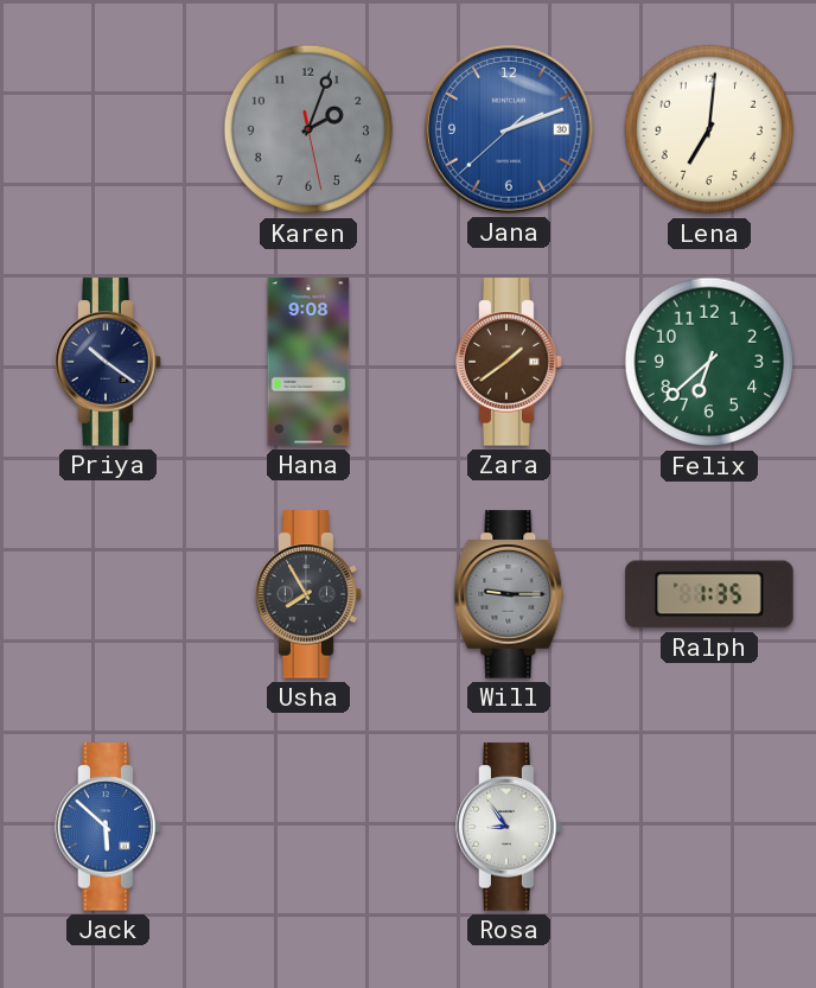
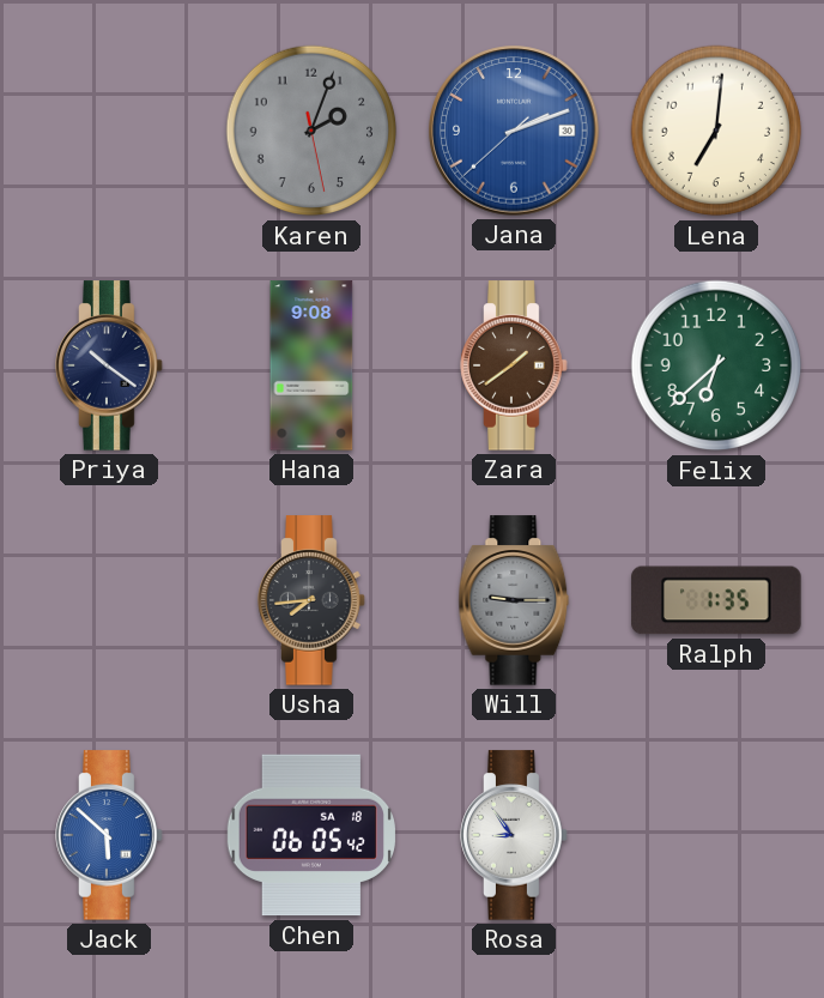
Usha: 7:55 -> 7:44 (311, 600)
Chen: none -> 06:05 (310, 835)
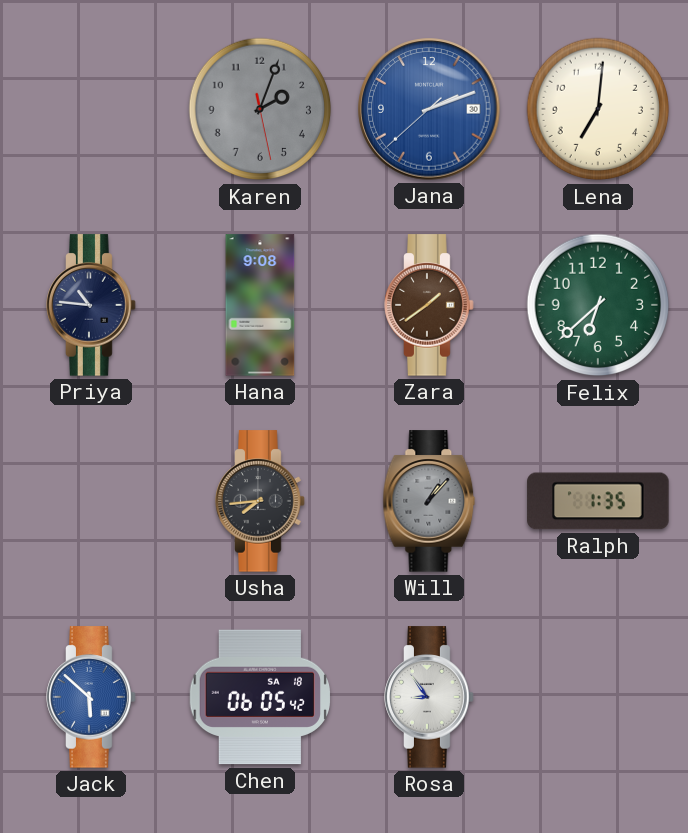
Priya: 10:21 -> 10:46 (91, 305)
Will: 9:15 -> 1:07 (429, 501)
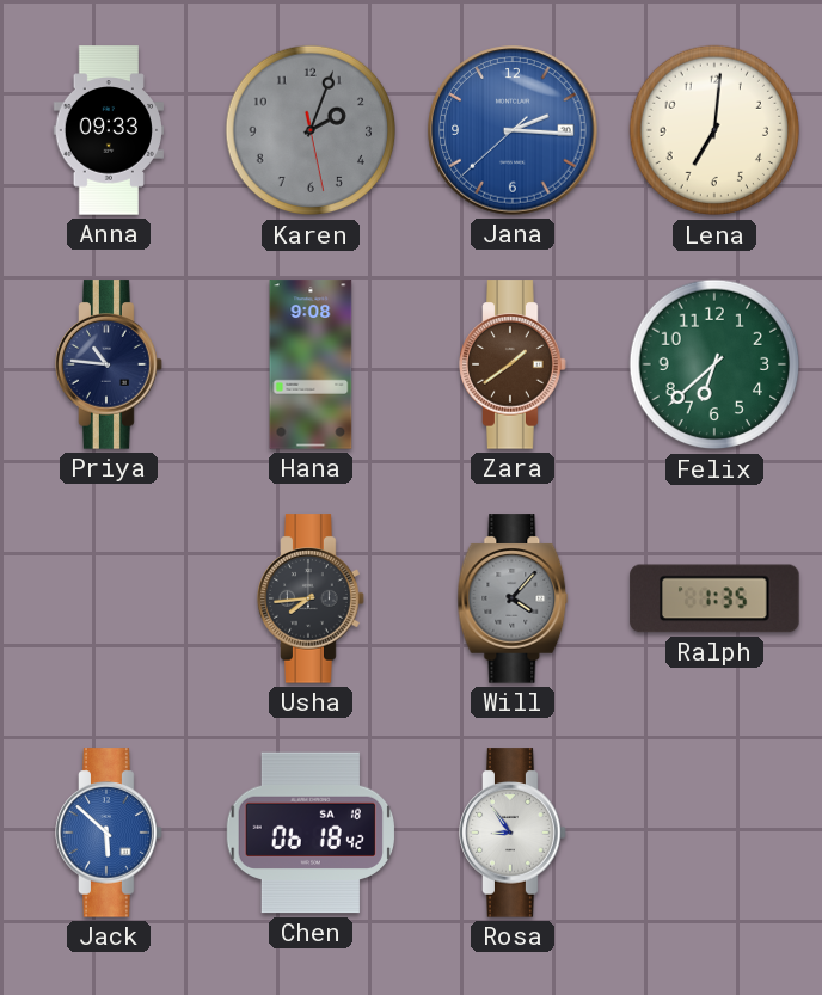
Anna: none -> 09:33 (108, 130)
Jana: 2:11 -> 2:15 (513, 130)
Will: 1:07 -> 4:07 (513, 598)
Chen: 06:05 -> 06:18 (309, 833)
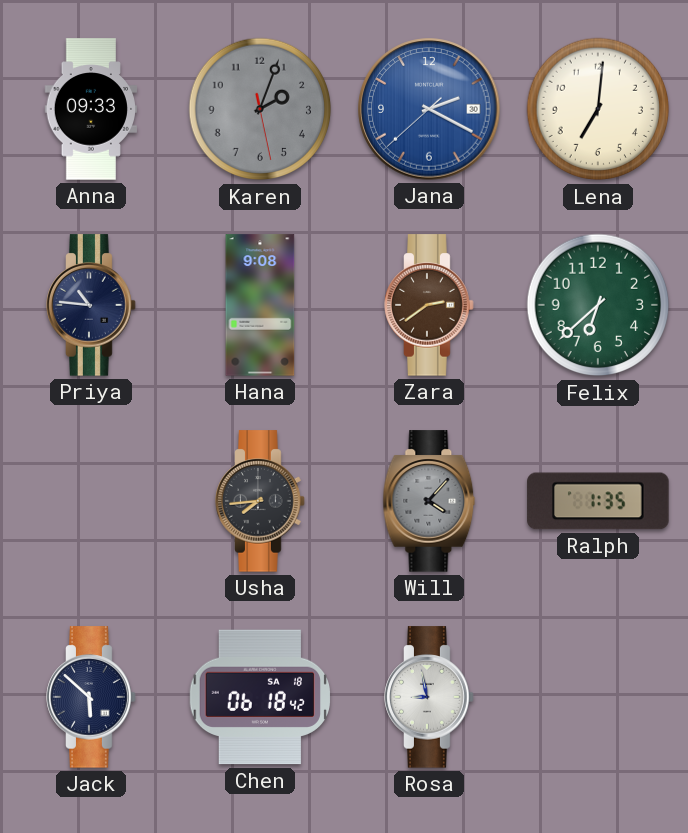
Jana: 2:15 -> 2:19 (429, 109)
Zara: 1:39 -> 2:39 (429, 305)
Jack dial: blue -> navy (91, 697)
Rosa: 8:54 -> 8:58 (429, 697)
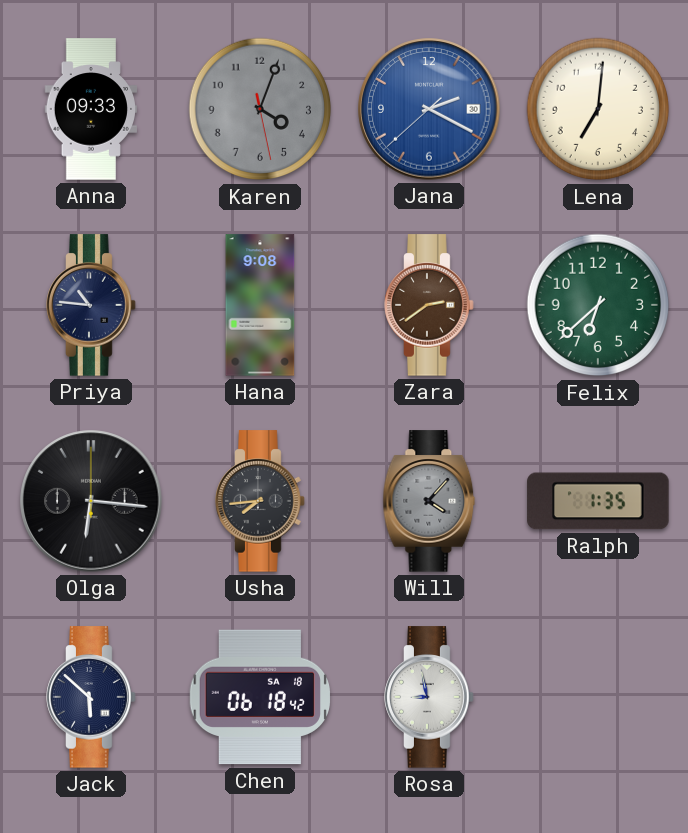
Karen: 2:03 -> 4:03 (260, 109)
Olga: none -> 6:16 (91, 501)
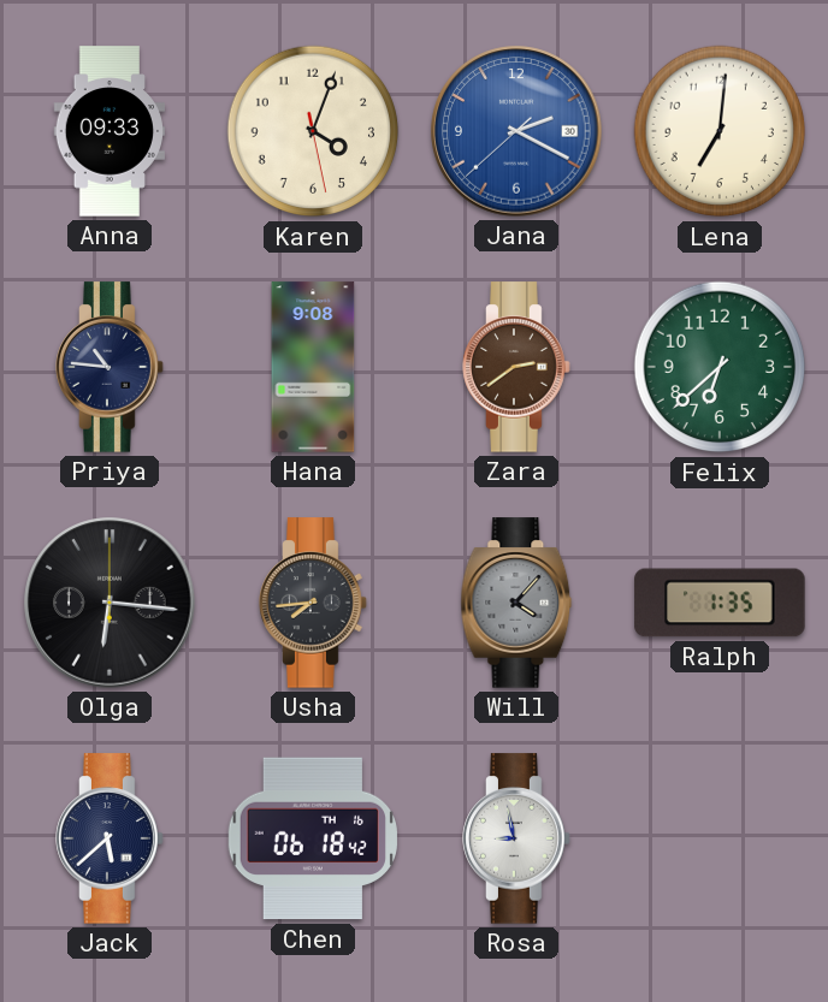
Karen dial: grey -> cream (313, 131)
Jack: 5:52 -> 5:38 (110, 838)
Chen date: SA 18 -> TH 16 (312, 838)
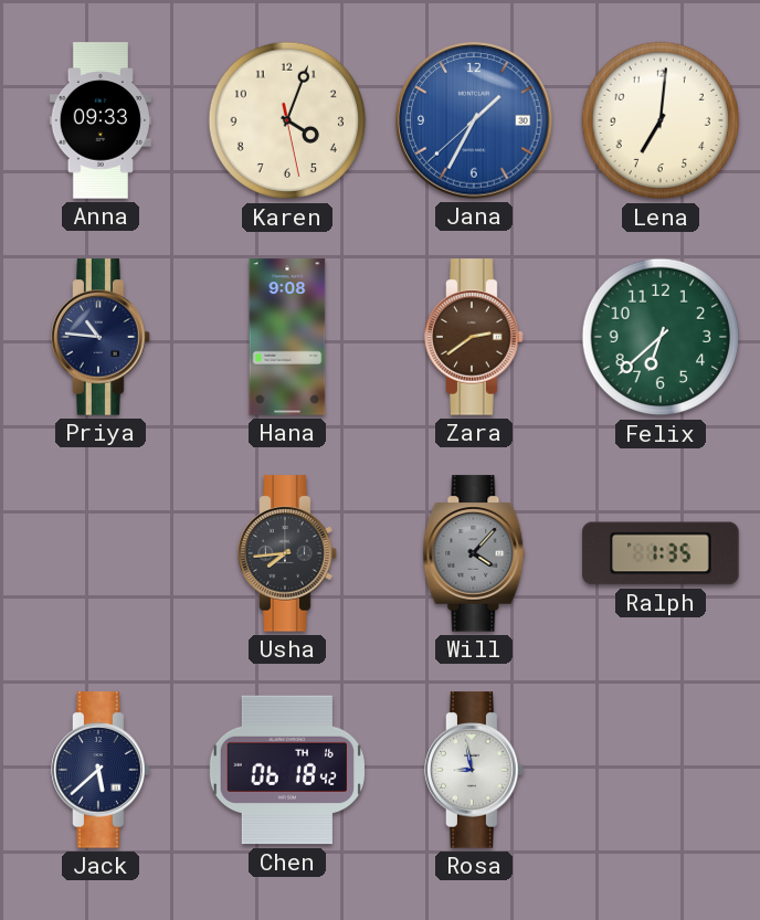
Jana: 2:19 -> 1:34 (474, 120)
Olga: 6:16 -> none (110, 603)
